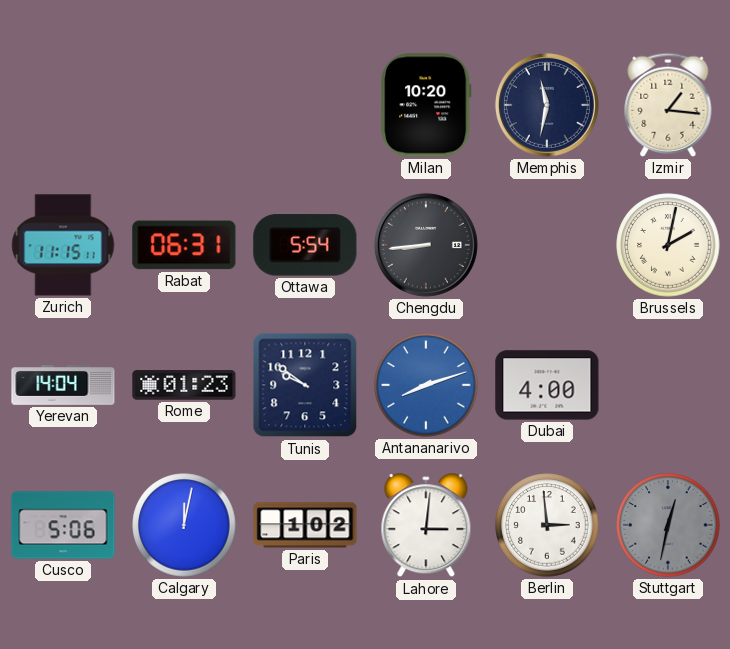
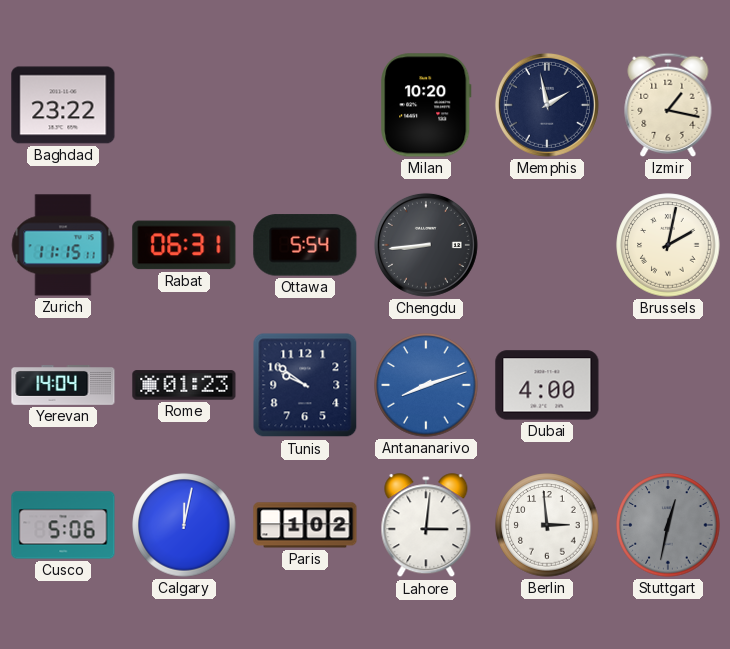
Baghdad: none -> 23:22 (63, 105)
Memphis: 11:32 -> 1:58 (547, 105)
Izmir: 1:16 -> 1:17 (668, 105)
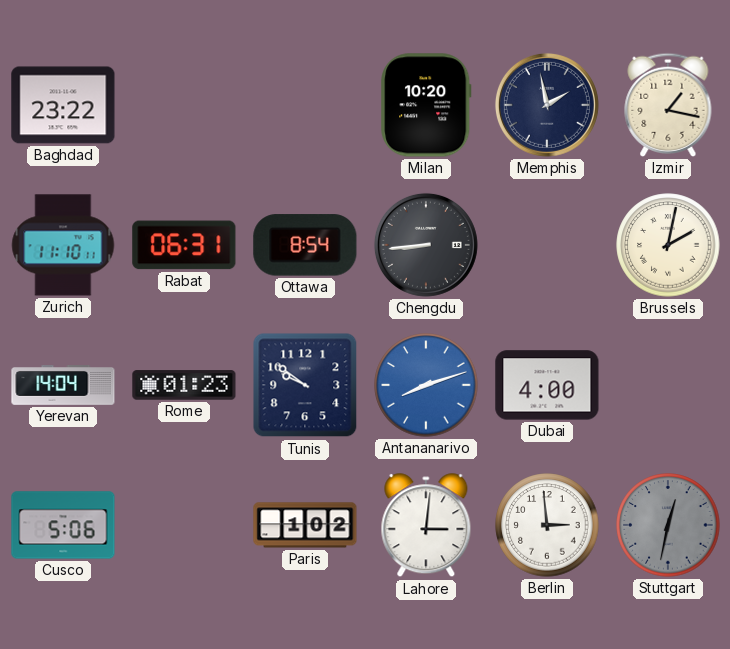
Zurich: 11:15 -> 11:10 (63, 245)
Ottawa: 5:54 -> 8:54 (305, 245)
Calgary: 12:02 -> none (184, 525)
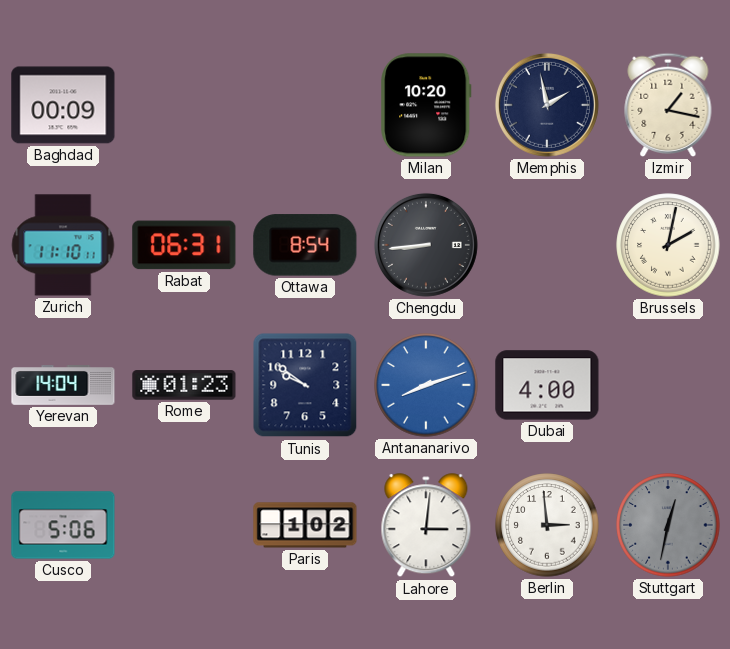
Baghdad: 23:22 -> 00:09 (63, 105)
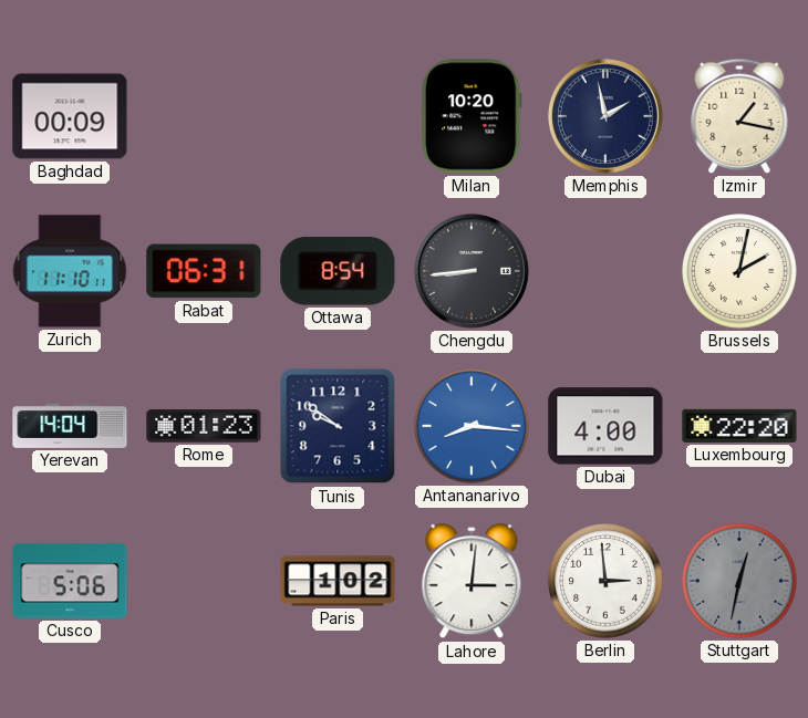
Antananarivo: 8:12 -> 8:16 (472, 426)
Luxembourg: none -> 22:20 (739, 426)
